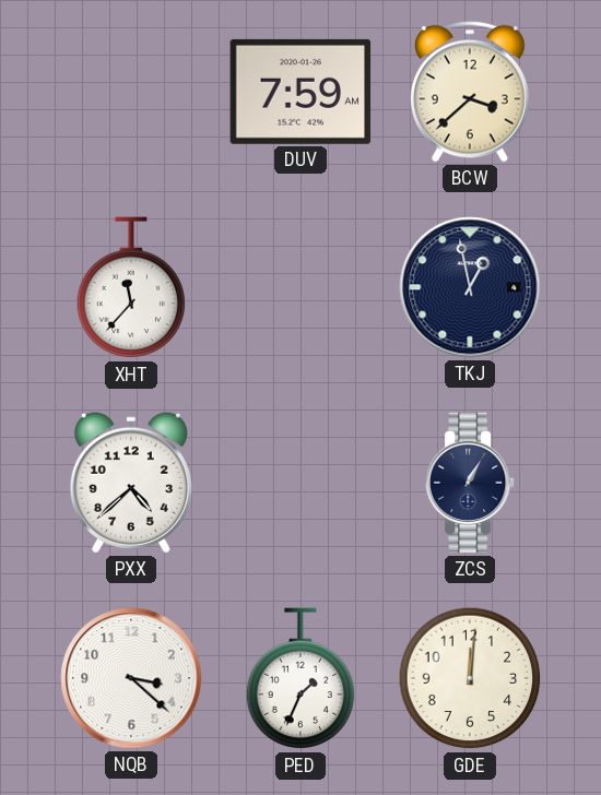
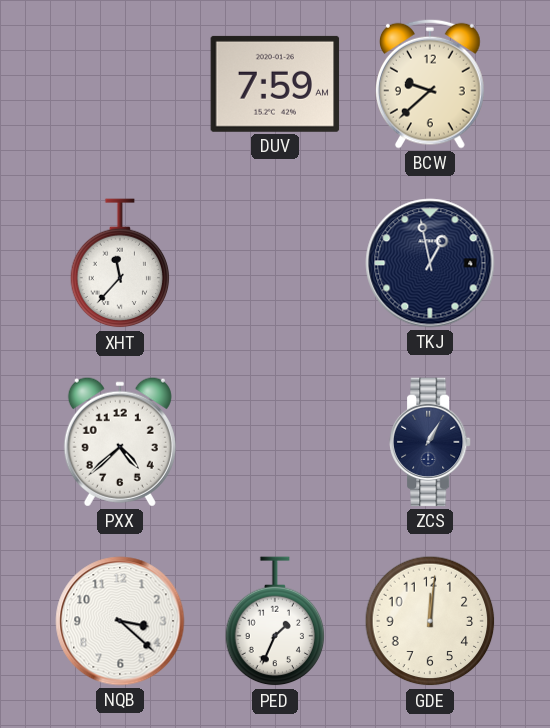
BCW: 3:38 -> 9:38 (430, 84)
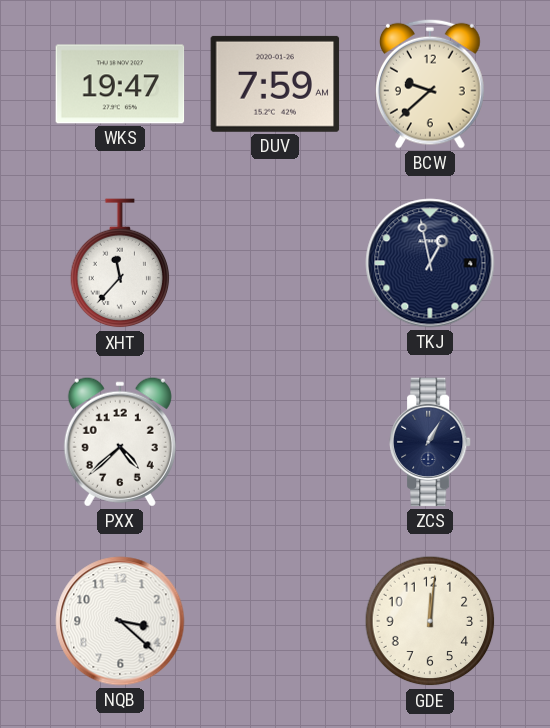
WKS: none -> 19:47 (120, 84)
PED: 1:34 -> none (275, 622)
